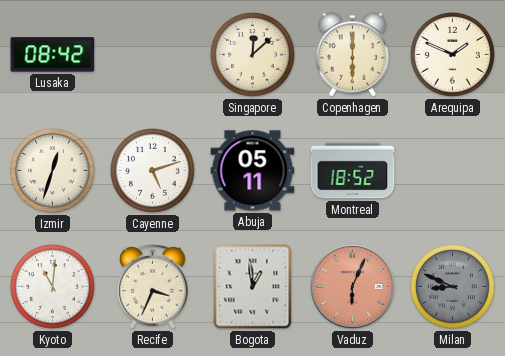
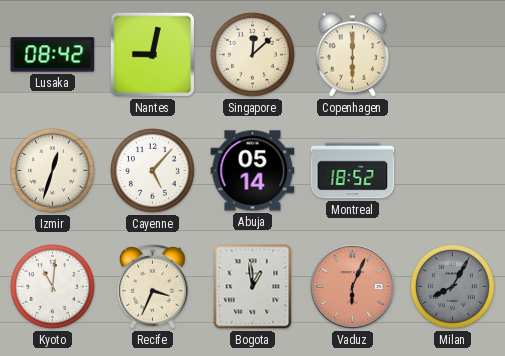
Nantes: none -> 9:02 (153, 55)
Arequipa: 1:49 -> none (453, 55)
Cayenne: 5:12 -> 5:07 (153, 171)
Abuja: 05:11 -> 05:14 (253, 171)
Milan: 8:49 -> 8:05 (453, 287)
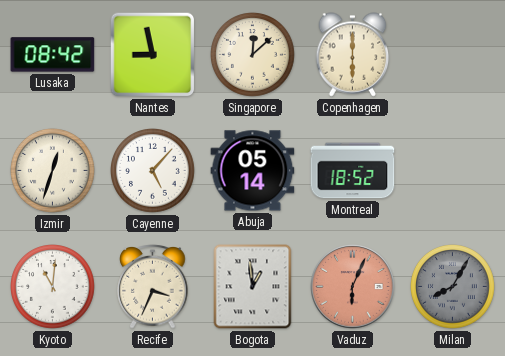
Nantes: 9:02 -> 8:58 (153, 55)
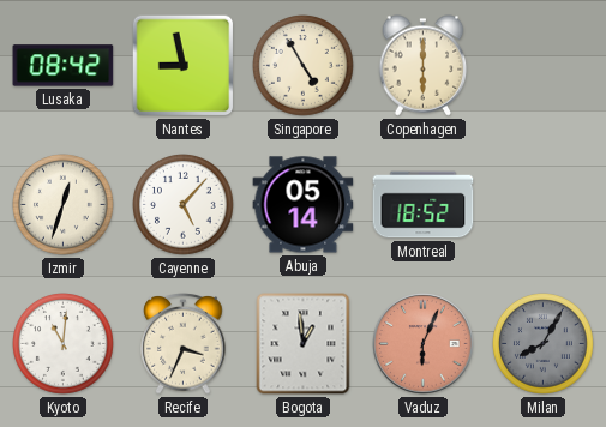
Singapore: 12:08 -> 4:55 (304, 66)
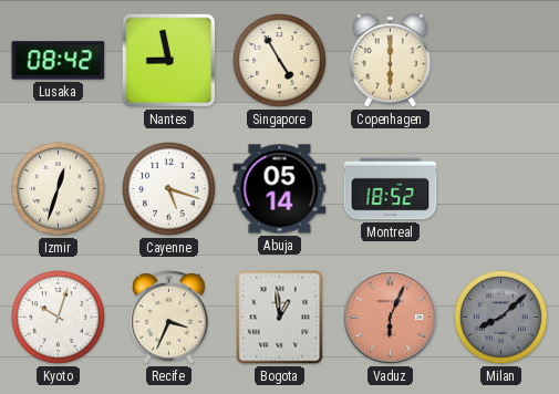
Cayenne: 5:07 -> 5:18 (169, 189)
Kyoto: 11:01 -> 10:03 (59, 318)
Milan: 8:05 -> 8:08 (501, 318)
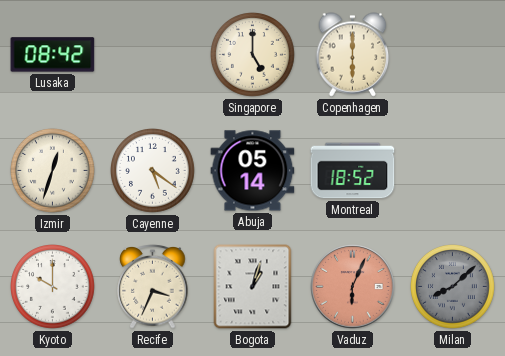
Nantes: 8:58 -> none (169, 61)
Singapore: 4:55 -> 5:00 (253, 55)
Cayenne: 5:18 -> 5:21 (153, 171)
Kyoto: 10:03 -> 10:00 (53, 287)
Bogota: 12:59 -> 1:03 (253, 287)
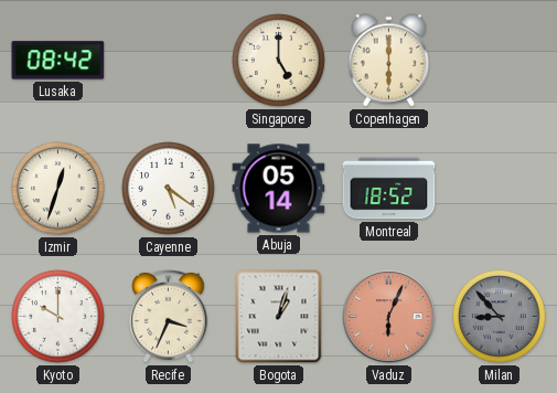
Milan: 8:08 -> 8:53 (500, 317)
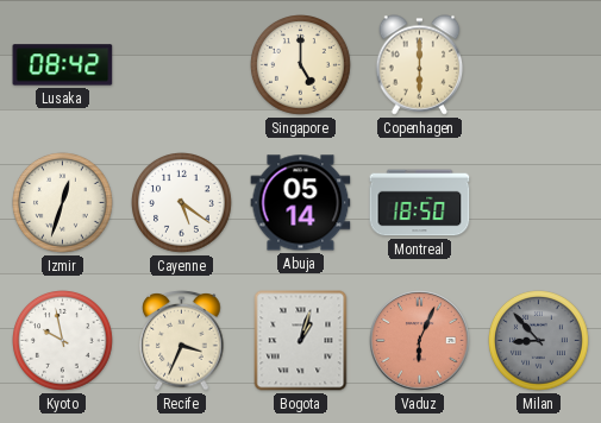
Montreal: 18:52 -> 18:50 (420, 203)
Kyoto: 10:00 -> 9:58 (63, 341)
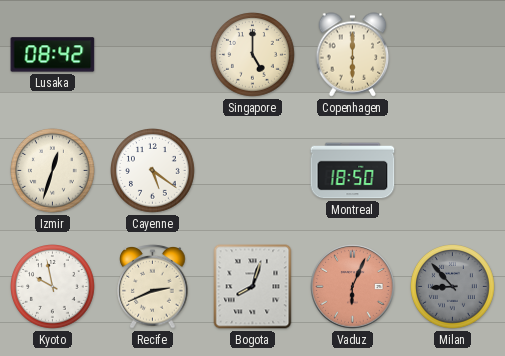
Abuja: 05:14 -> none (301, 203)
Recife: 3:34 -> 2:41 (153, 287)
Bogota: 1:03 -> 8:03 (253, 287)
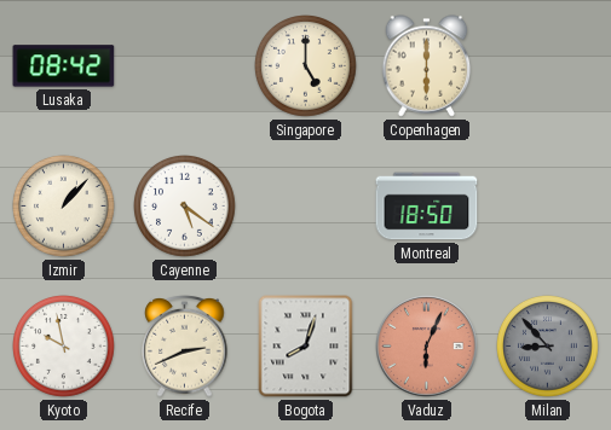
Izmir: 12:33 -> 1:07 (64, 207)
